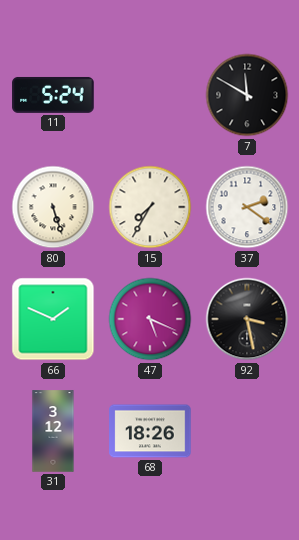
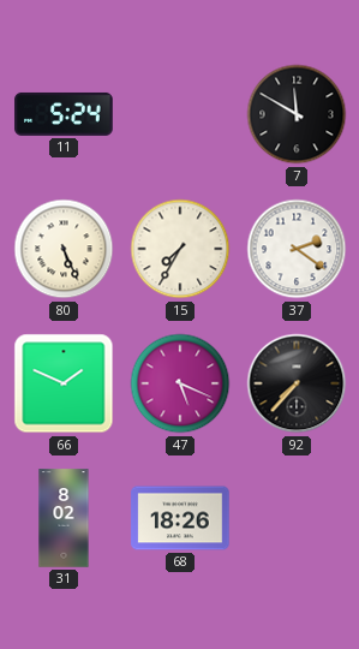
80: 5:27 -> 5:26 (64, 249)
92: 3:28 -> 7:37 (297, 383)
31: 3:12 -> 8:02 (64, 518)
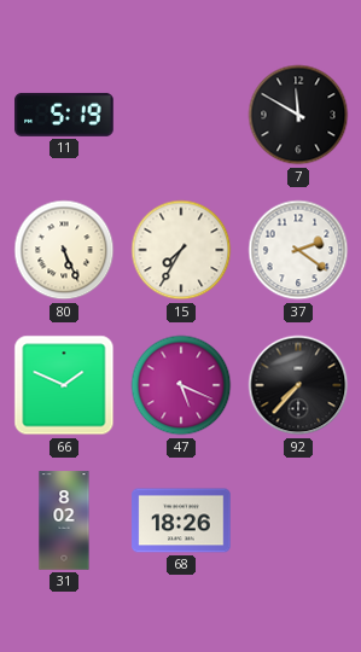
11: 5:24 -> 5:19 (64, 115)
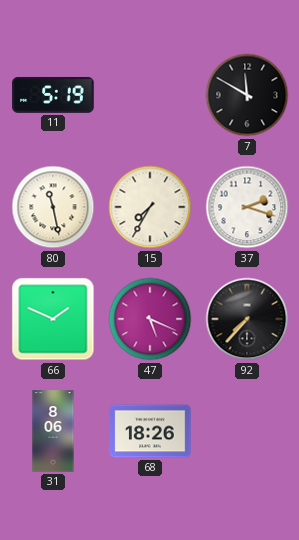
80: 5:26 -> 11:28 (53, 207)
37: 2:21 -> 2:18 (247, 207)
31: 8:02 -> 8:06 (53, 431)
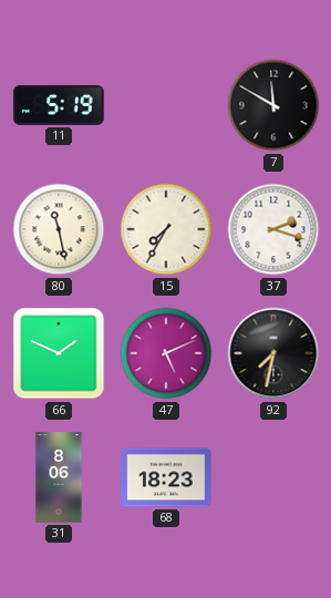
47: 5:19 -> 5:11 (166, 353)
92: 7:37 -> 7:32 (273, 353)
68: 18:26 -> 18:23 (166, 477)
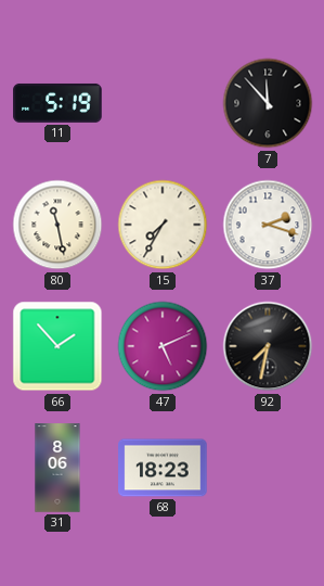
7: 11:50 -> 11:53 (268, 103)
66: 1:49 -> 1:53 (57, 346)
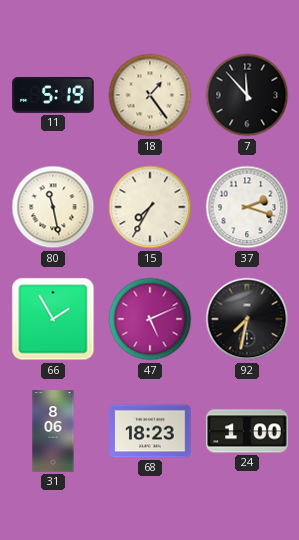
18: none -> 1:24 (150, 95)
66: 1:53 -> 1:55 (53, 319)
24: none -> 1:00 (247, 431)
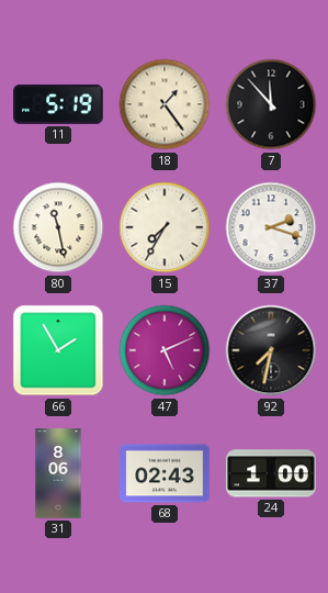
68: 18:23 -> 02:43 (165, 473)
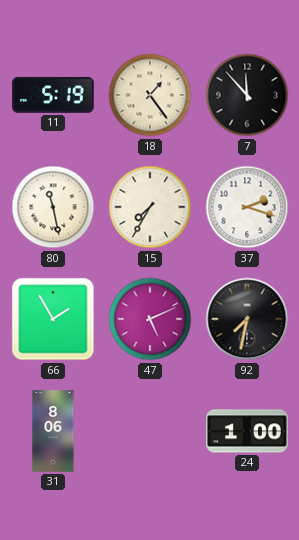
68: 02:43 -> none (165, 473)
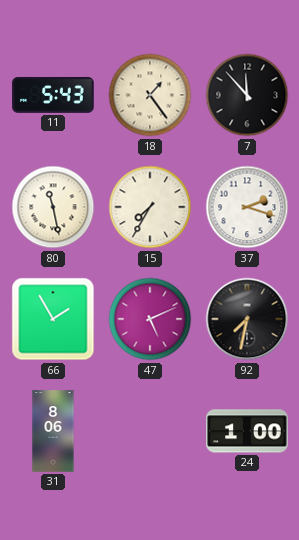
11: 5:19 -> 5:43 (53, 95)
